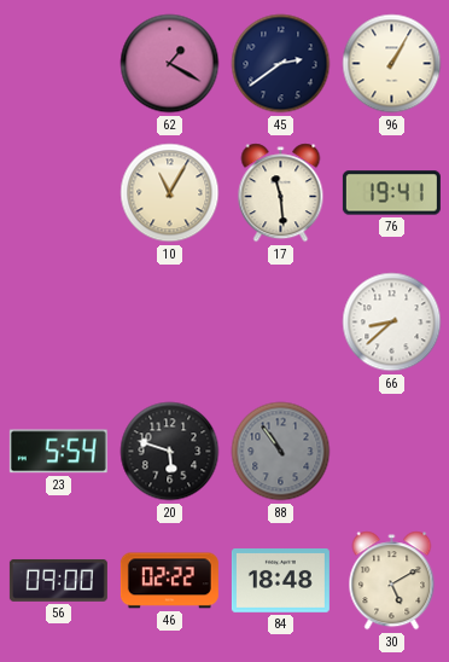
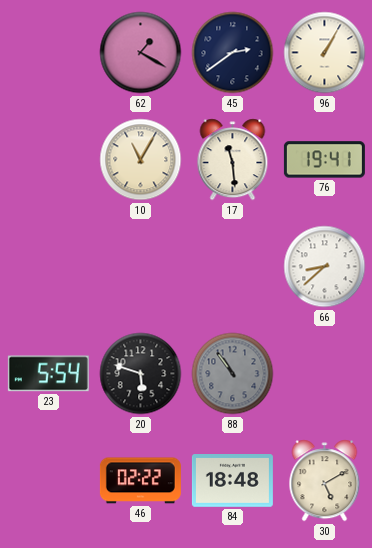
56: 09:00 -> none (58, 580)
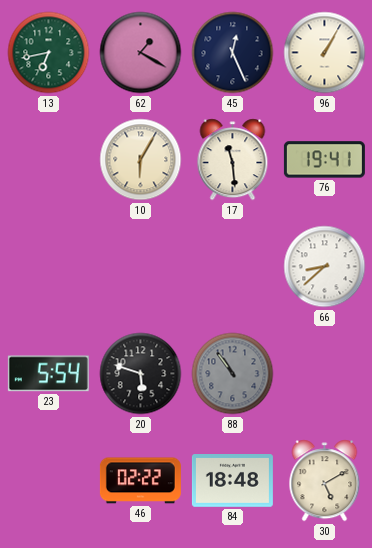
13: none -> 6:43 (49, 53)
45: 2:39 -> 12:26 (233, 53)
10: 11:05 -> 6:05 (141, 160)
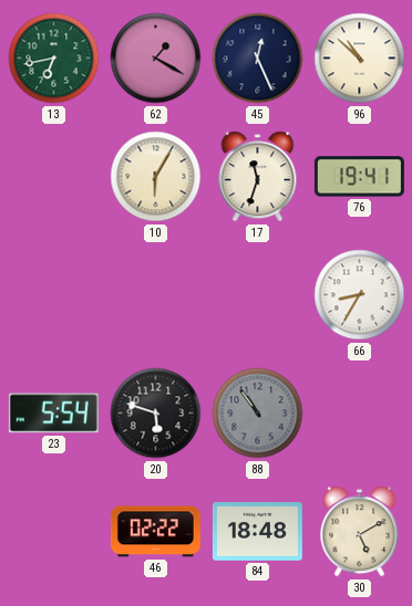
96: 1:05 -> 10:52 (360, 59)
17: 11:29 -> 11:33 (258, 177)
66: 8:38 -> 8:35 (360, 295)
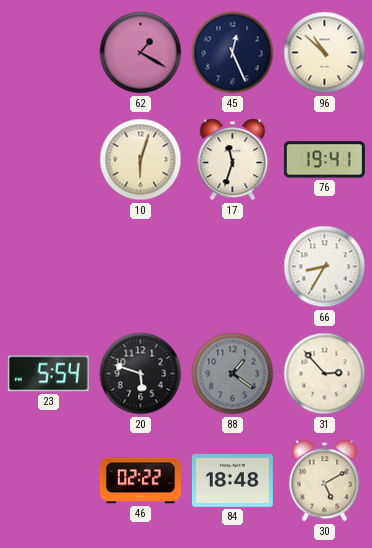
13: 6:43 -> none (54, 59)
10: 6:05 -> 6:03 (141, 160)
88: 10:54 -> 1:21 (233, 374)
31: none -> 2:53 (325, 374)
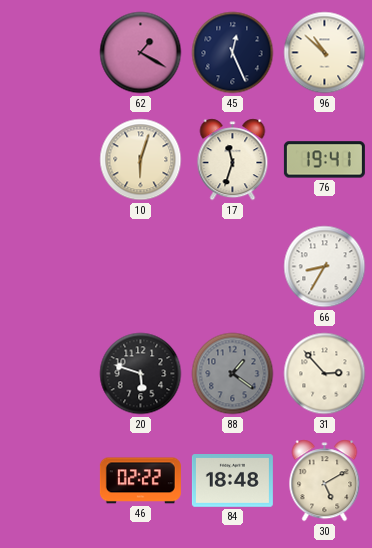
23: 5:54 -> none (48, 374)
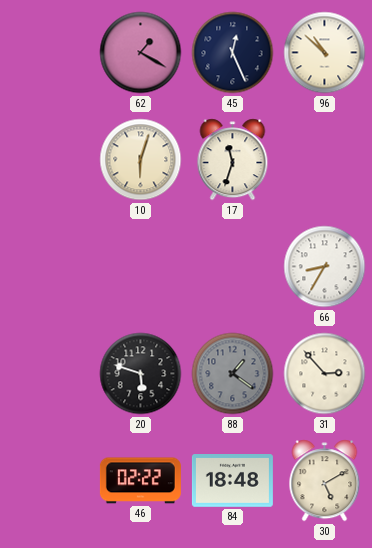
76: 19:41 -> none (324, 160)
